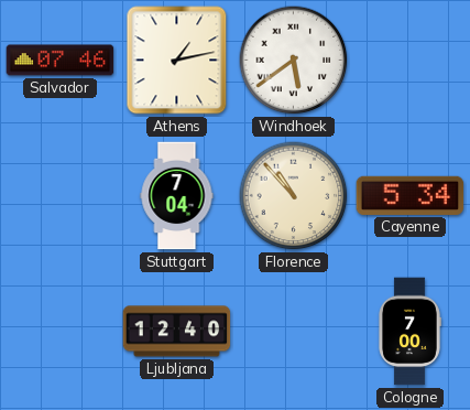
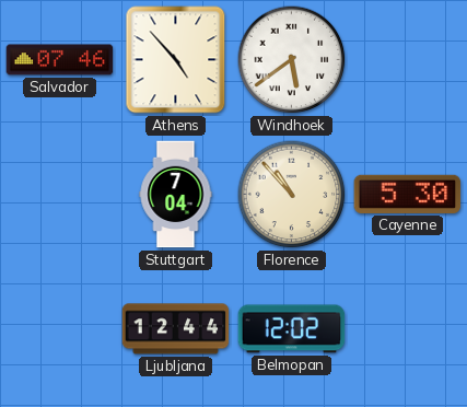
Athens: 1:13 -> 4:53 (176, 60)
Cayenne: 5:34 -> 5:30 (408, 194)
Ljubljana: 12:40 -> 12:44 (176, 329)
Belmopan: none -> 12:02 (292, 329)
Cologne: 7:00 -> none (409, 332)
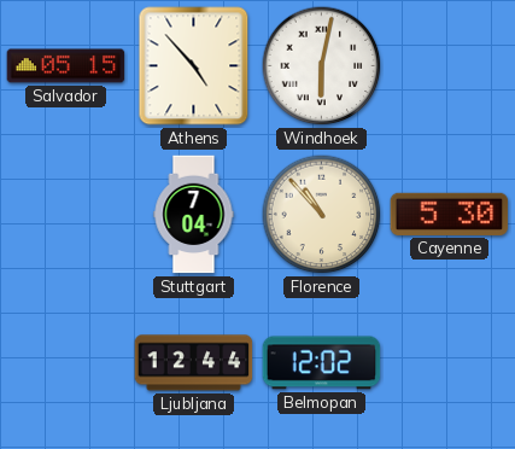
Salvador: 07:46 -> 05:15 (66, 66)
Windhoek: 5:39 -> 6:02 (322, 66)
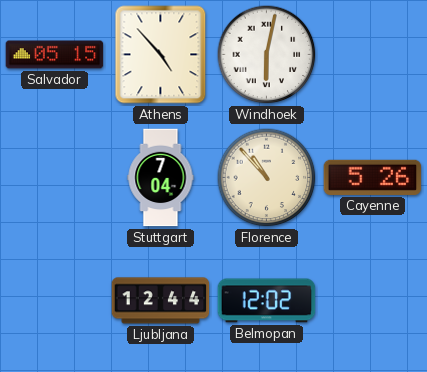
Cayenne: 5:30 -> 5:26 (373, 177)
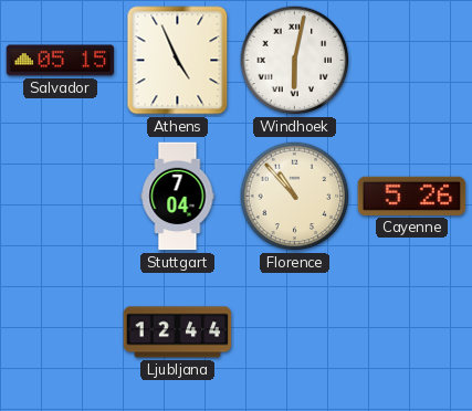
Athens: 4:53 -> 4:56 (178, 61)
Belmopan: 12:02 -> none (267, 301)
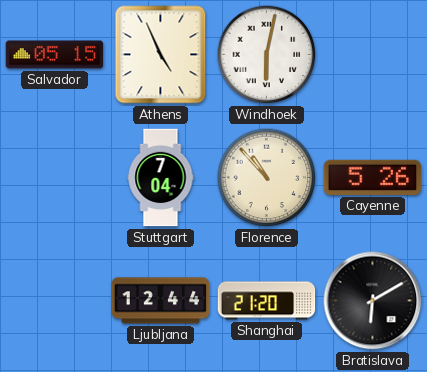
Shanghai: none -> 21:20 (267, 301)
Bratislava: none -> 6:10 (373, 301)
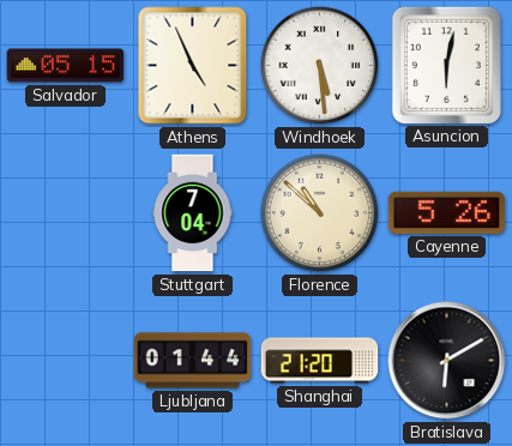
Windhoek: 6:02 -> 5:29 (320, 66)
Asuncion: none -> 6:02 (446, 65)
Florence: 10:53 -> 10:52 (320, 213)
Ljubljana: 12:44 -> 01:44 (193, 361)
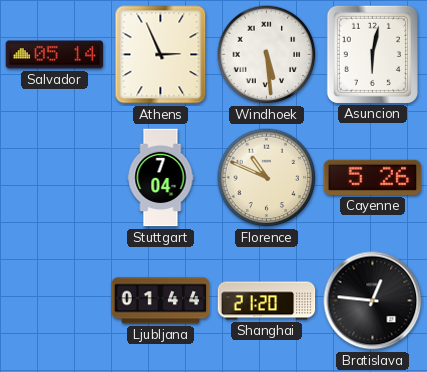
Salvador: 05:15 -> 05:14 (55, 55)
Athens: 4:56 -> 2:56 (161, 55)
Florence: 10:52 -> 10:49 (267, 178)
Bratislava: 6:10 -> 12:46 (373, 301)
